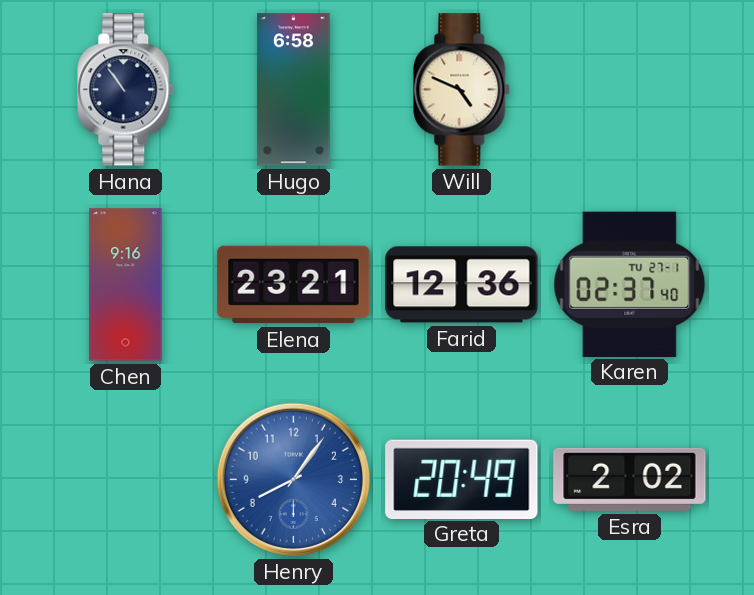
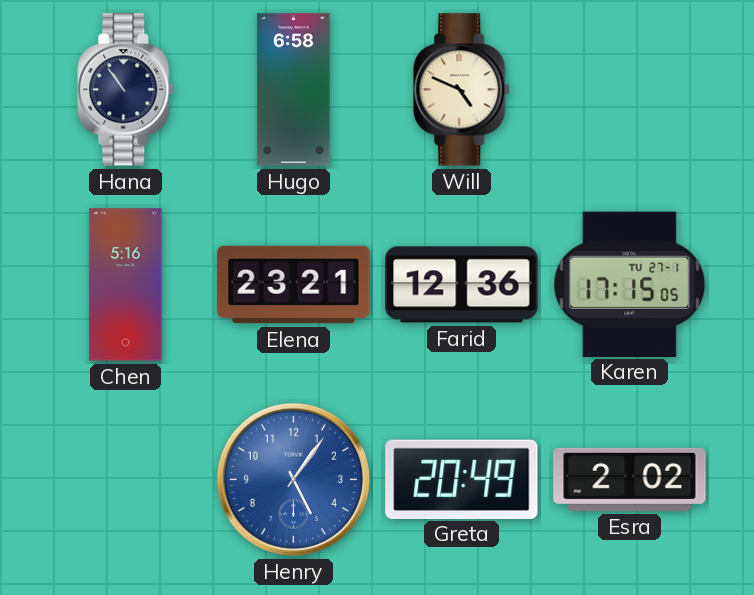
Chen: 9:16 -> 5:16 (126, 285)
Karen: 02:37 -> 17:15 (630, 284)
Henry: 8:06 -> 5:06 (293, 479)
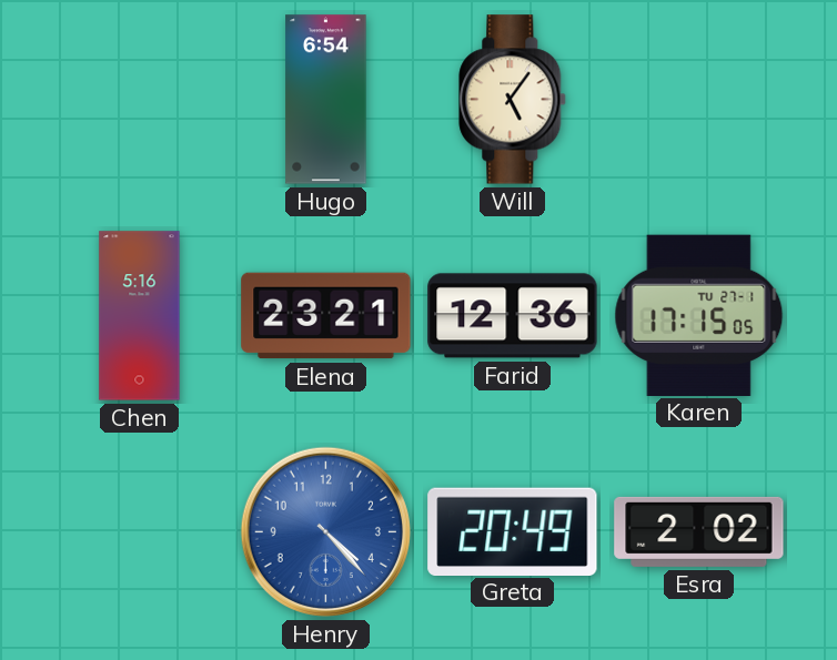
Hana: 10:54 -> none (126, 90)
Hugo: 6:58 -> 6:54 (326, 100)
Will: 4:49 -> 5:06 (513, 100)
Henry: 5:06 -> 4:23 (325, 531)
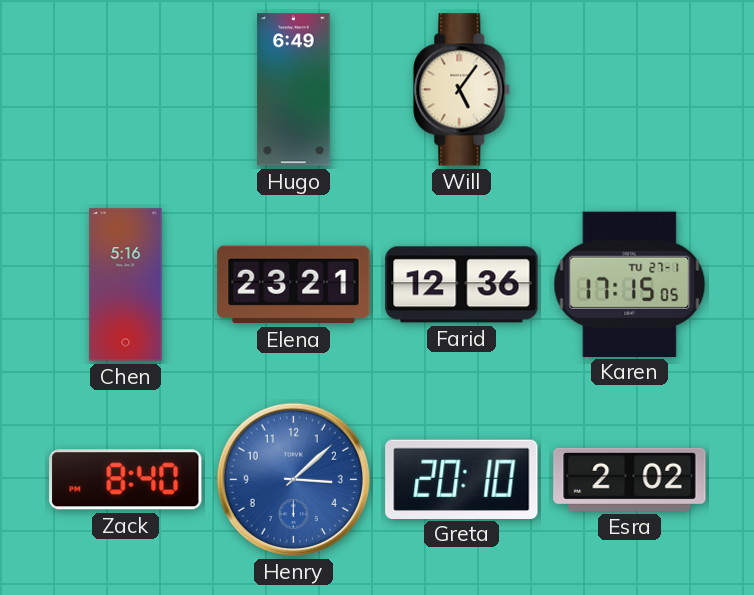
Hugo: 6:54 -> 6:49 (294, 90)
Zack: none -> 8:40 (126, 480)
Henry: 4:23 -> 3:08 (293, 479)
Greta: 20:49 -> 20:10 (462, 479)
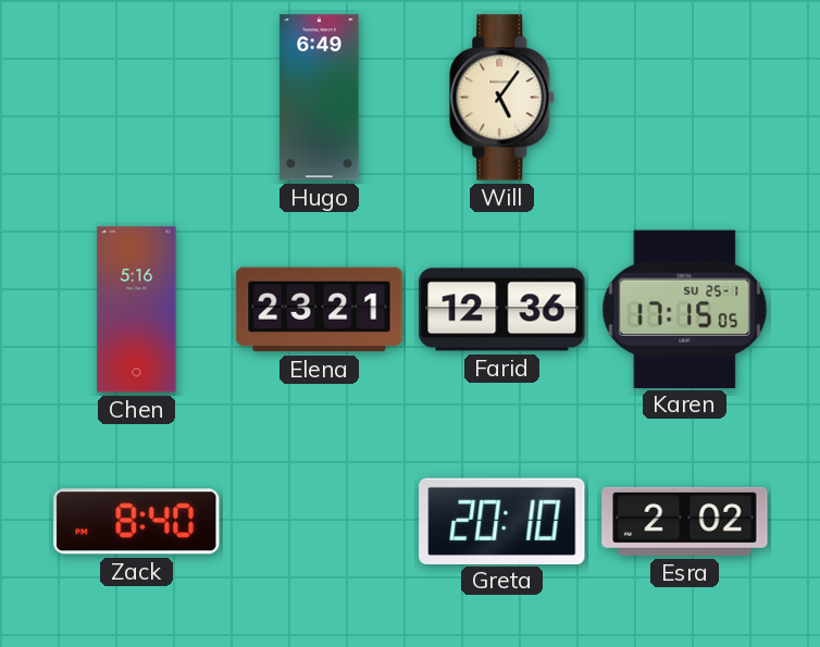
Karen date: TU 27-1 -> SU 25-1 (685, 309)
Henry: 3:08 -> none (293, 479)
